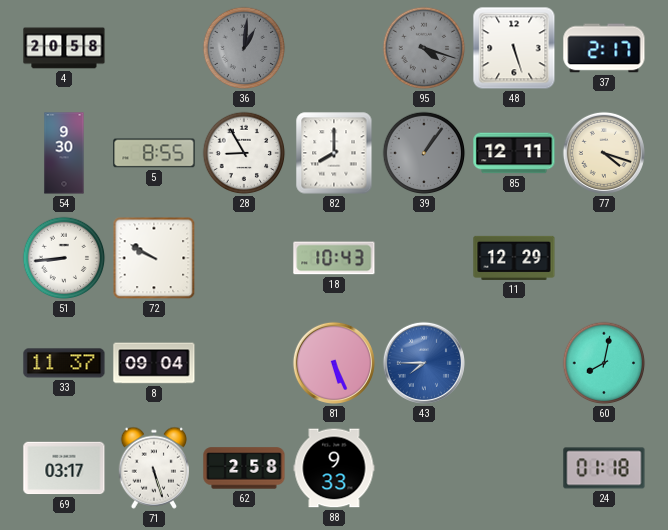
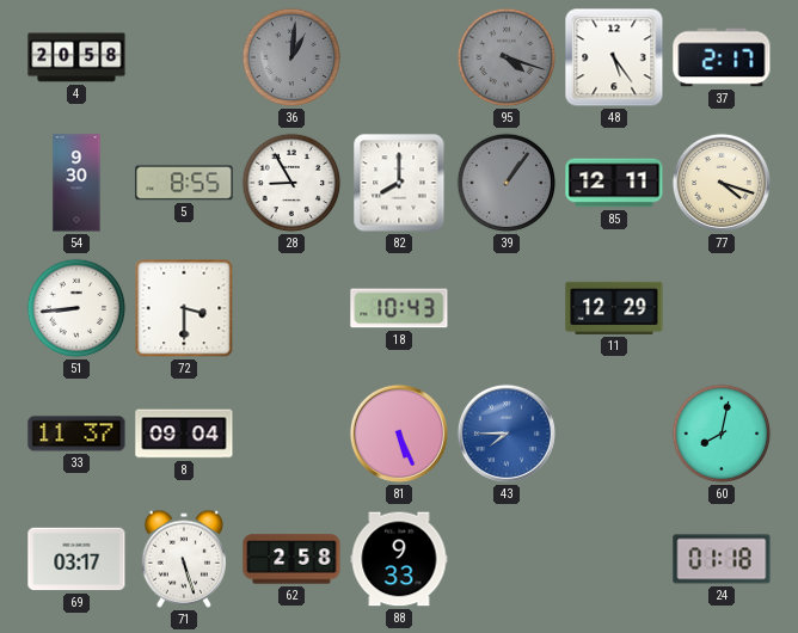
48: 5:27 -> 5:24 (614, 57)
72: 9:50 -> 3:30 (184, 308)
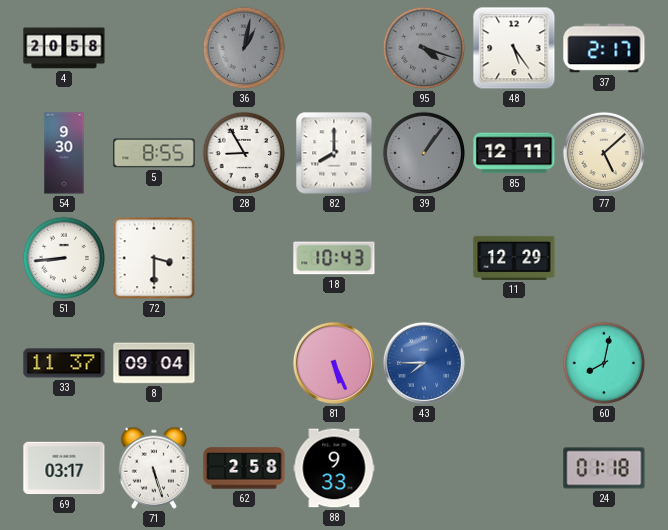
36: 1:01 -> 1:02 (244, 48)
77: 4:18 -> 5:08 (604, 153)
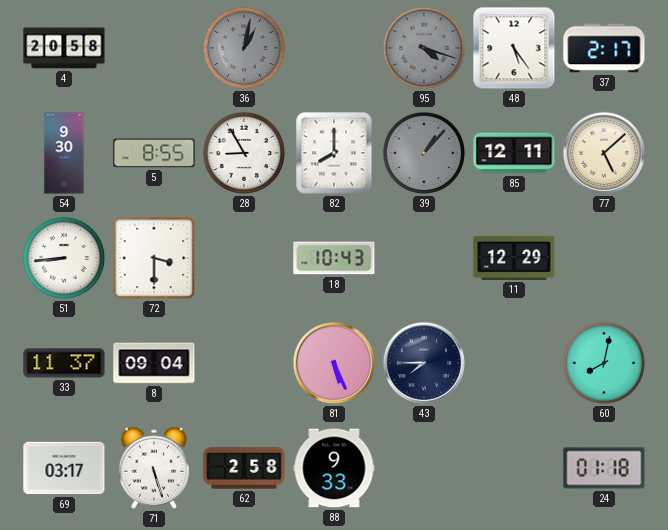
39: 1:06 -> 1:07 (424, 153)
43 dial: blue -> navy (424, 363)
